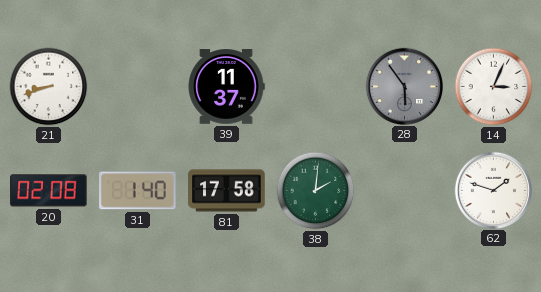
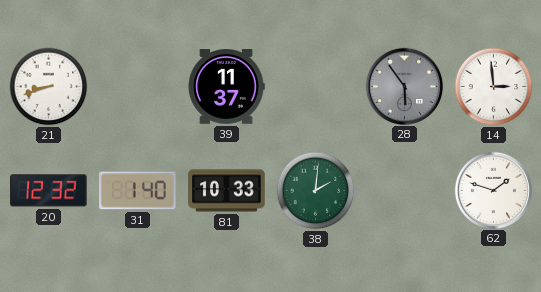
14: 3:04 -> 2:59 (494, 87)
20: 02:08 -> 12:32 (49, 191)
81: 17:58 -> 10:33 (227, 191)
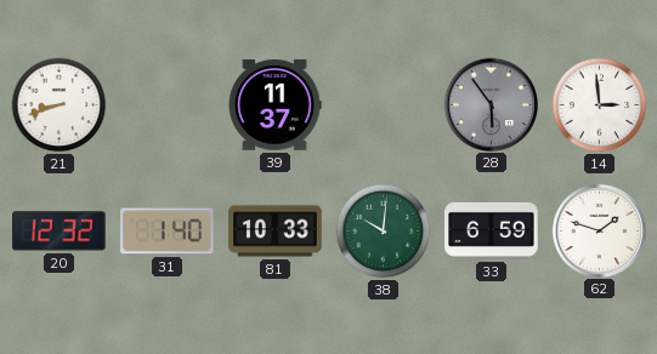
38: 2:01 -> 10:01 (384, 232)
33: none -> 6:59 (492, 230)
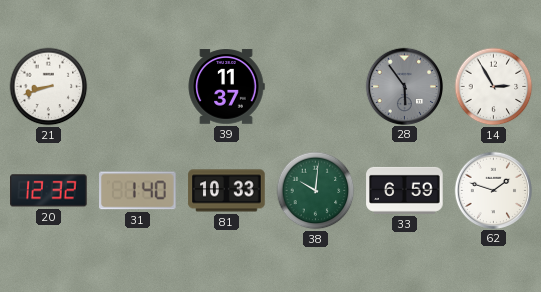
14: 2:59 -> 2:55 (494, 87)
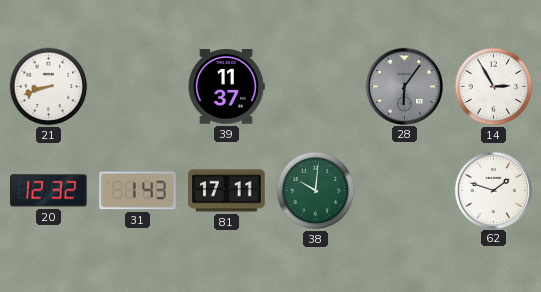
28: 5:54 -> 6:06 (404, 86)
31: 1:40 -> 1:43 (138, 191)
81: 10:33 -> 17:11 (227, 191)
33: 6:59 -> none (405, 190)
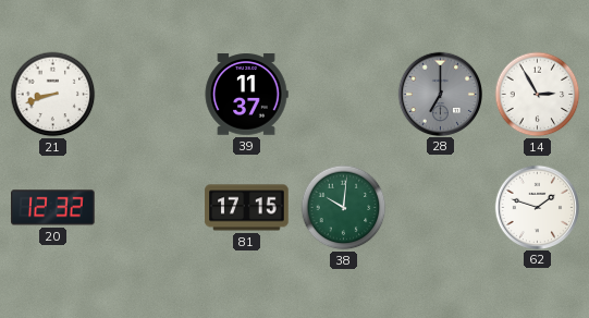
28: 6:06 -> 7:00 (440, 94)
31: 1:43 -> none (138, 191)
81: 17:11 -> 17:15 (247, 208)
